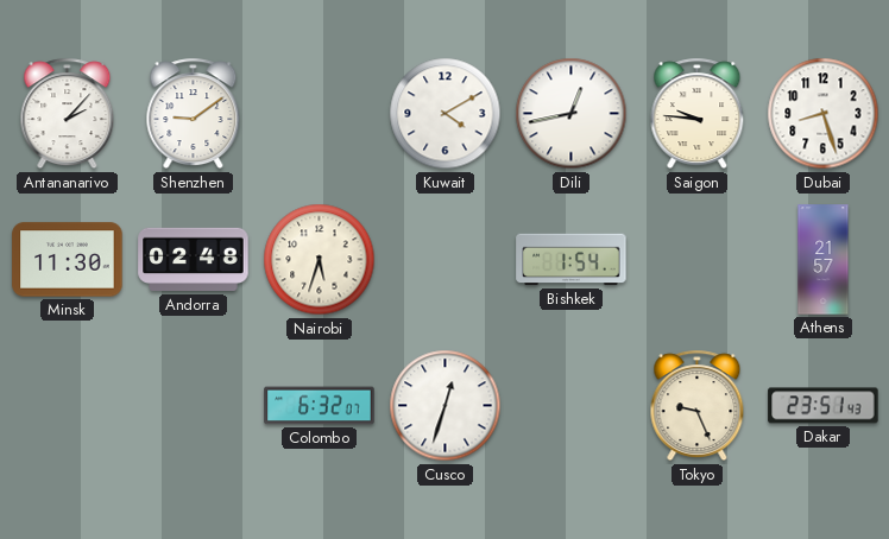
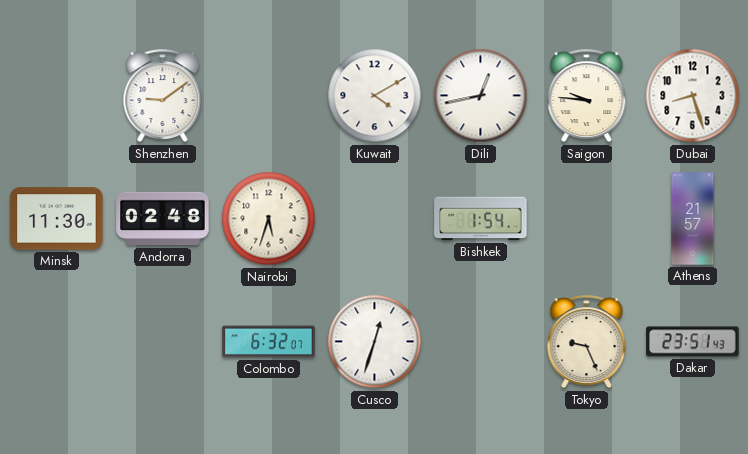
Antananarivo: 2:07 -> none (68, 114)
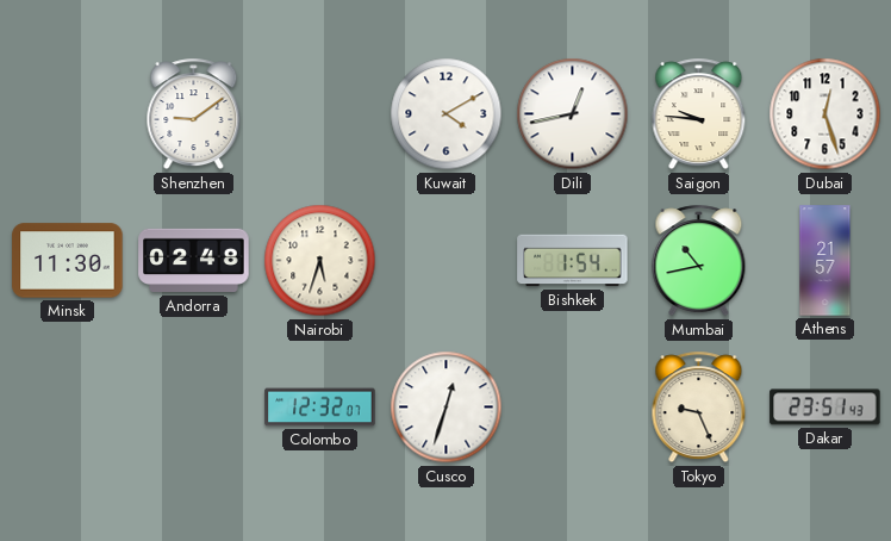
Dubai: 8:27 -> 12:27 (825, 114)
Mumbai: none -> 10:43 (699, 261)
Colombo: 6:32 -> 12:32 (320, 408)
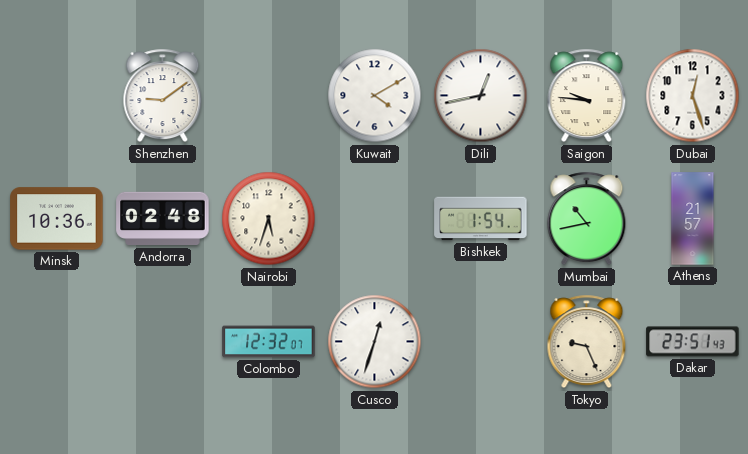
Minsk: 11:30 -> 10:36 (57, 219)
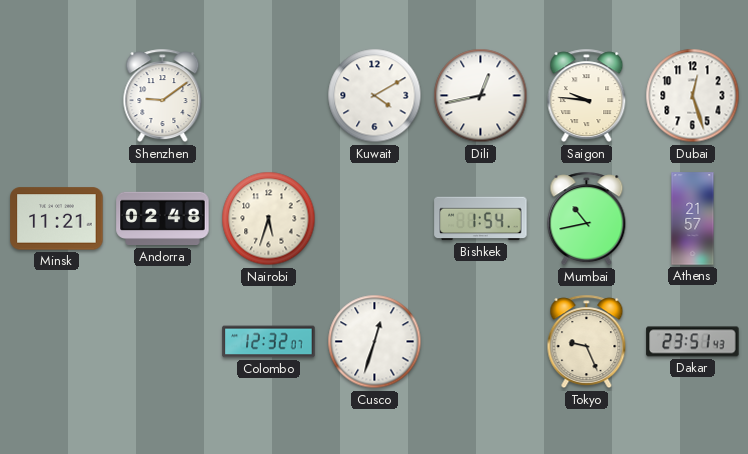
Minsk: 10:36 -> 11:21 (57, 219)
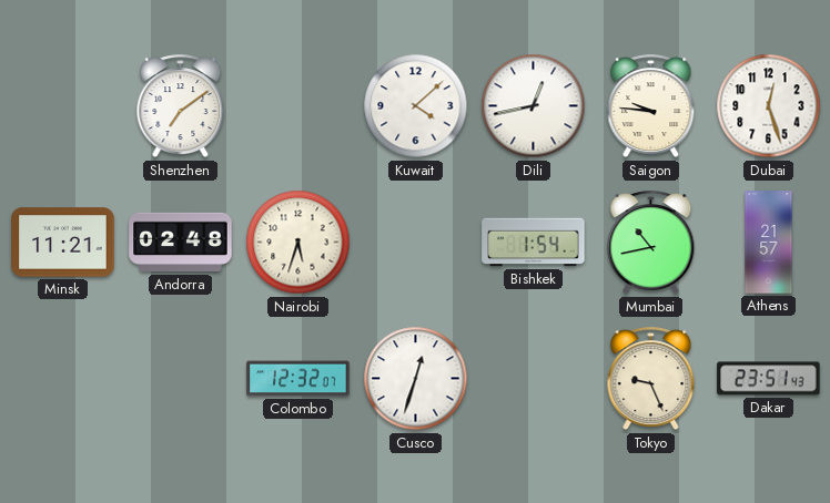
Shenzhen: 9:09 -> 7:09 (181, 106)
Kuwait: 4:10 -> 4:08 (416, 106)
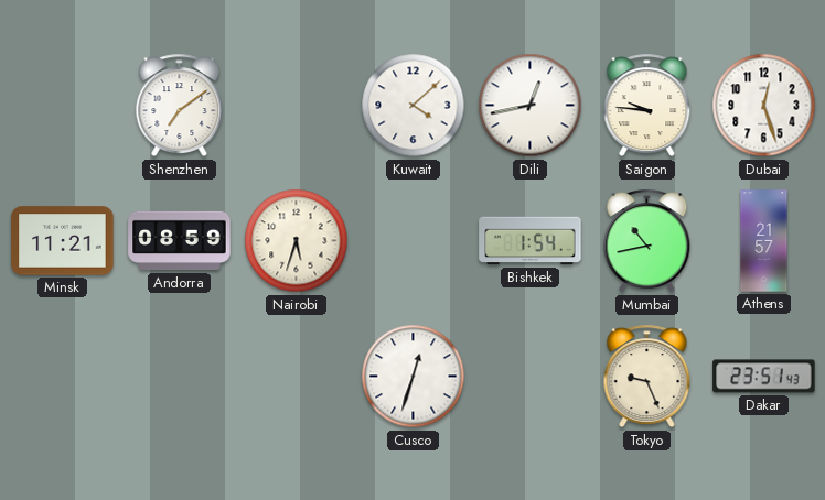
Andorra: 02:48 -> 08:59 (180, 241)
Colombo: 12:32 -> none (298, 379)
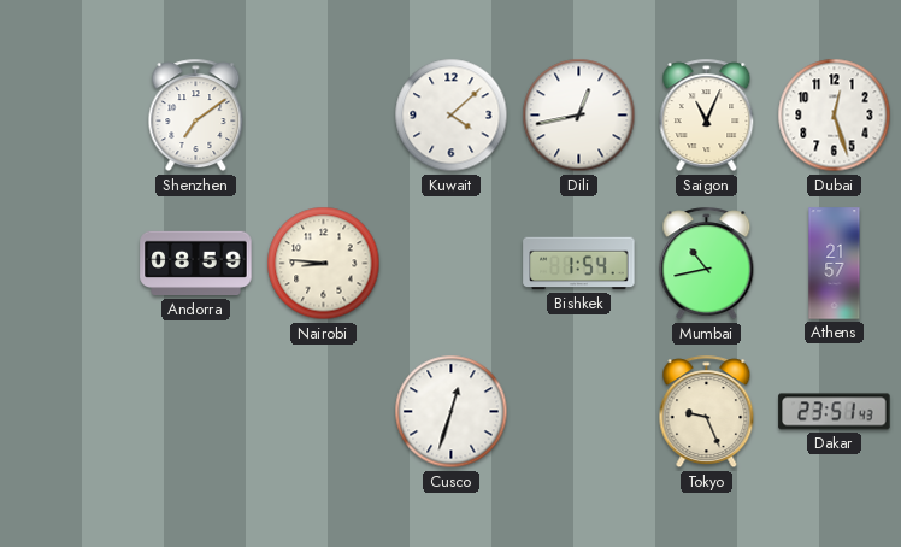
Saigon: 9:46 -> 11:04 (707, 116)
Minsk: 11:21 -> none (63, 241)
Nairobi: 5:33 -> 8:46 (324, 264)
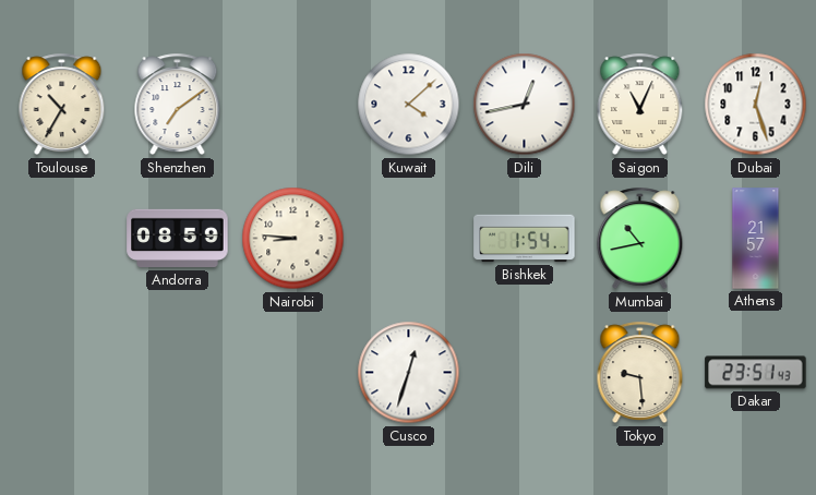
Toulouse: none -> 10:35 (62, 105)
Tokyo: 9:26 -> 9:29 (640, 373)
